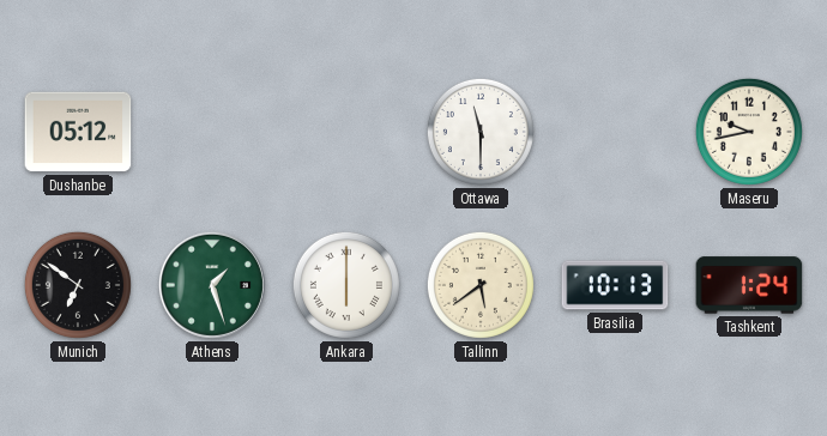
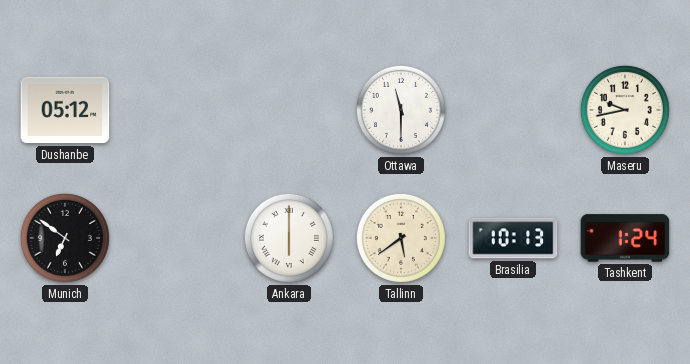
Athens: 1:27 -> none (212, 285)
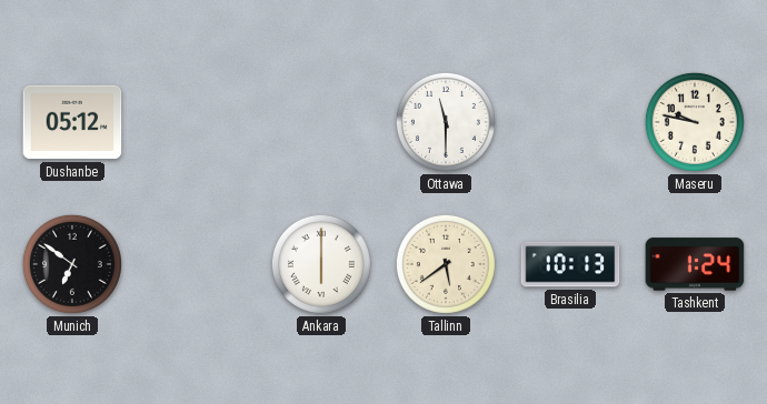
Maseru: 9:43 -> 9:47 (695, 122)
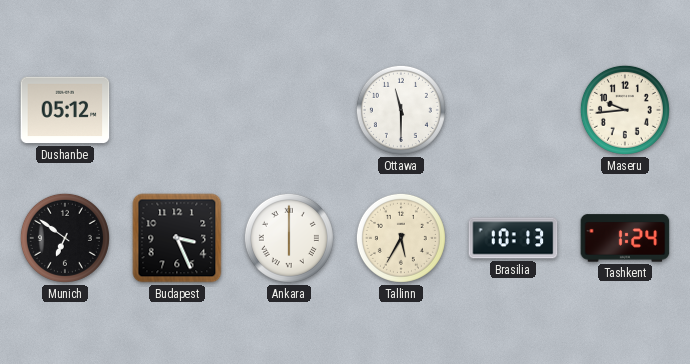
Maseru: 9:47 -> 9:44 (625, 110)
Budapest: none -> 3:26 (177, 238)
Tallinn: 5:39 -> 5:35 (401, 238)
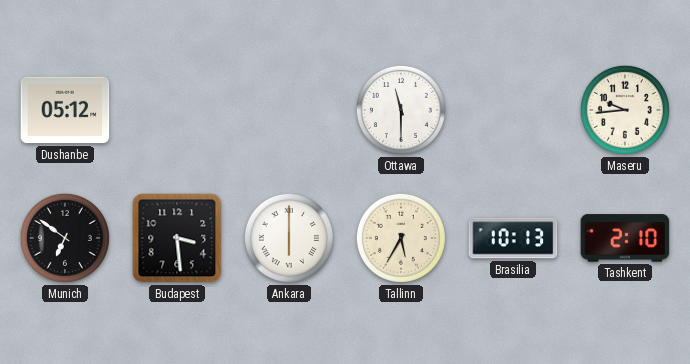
Budapest: 3:26 -> 3:29 (177, 238)
Tashkent: 1:24 -> 2:10 (625, 238)
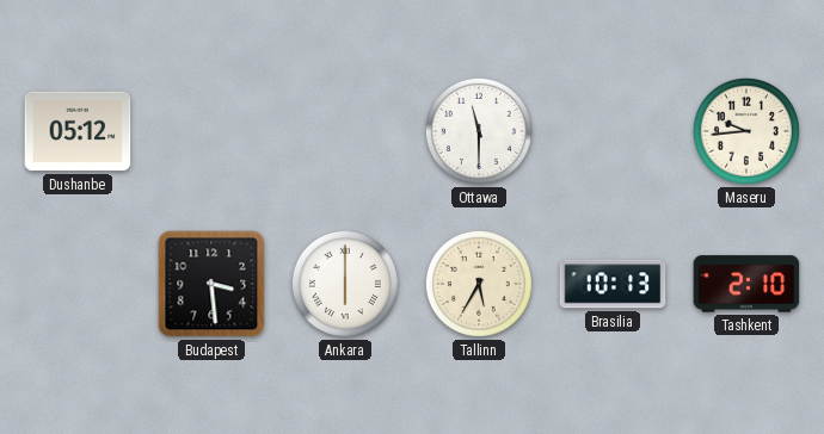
Munich: 6:51 -> none (65, 238)
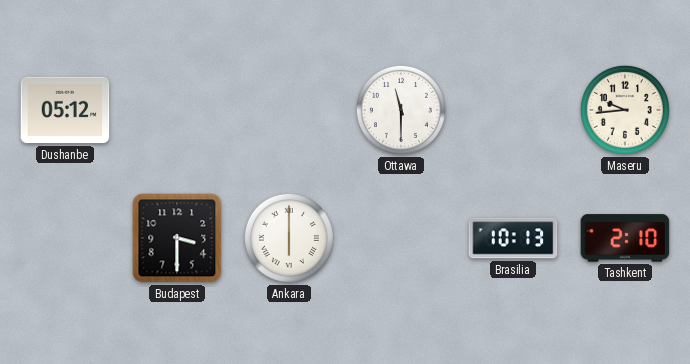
Budapest: 3:29 -> 3:30 (177, 238)
Tallinn: 5:35 -> none (479, 284)
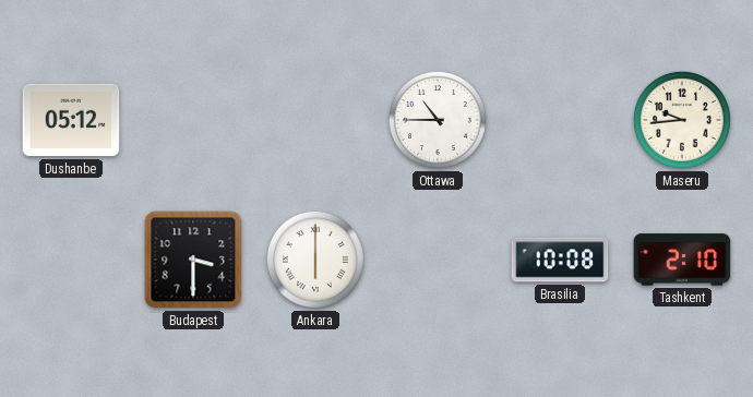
Ottawa: 11:30 -> 10:45 (438, 120)
Brasilia: 10:13 -> 10:08 (560, 260)
